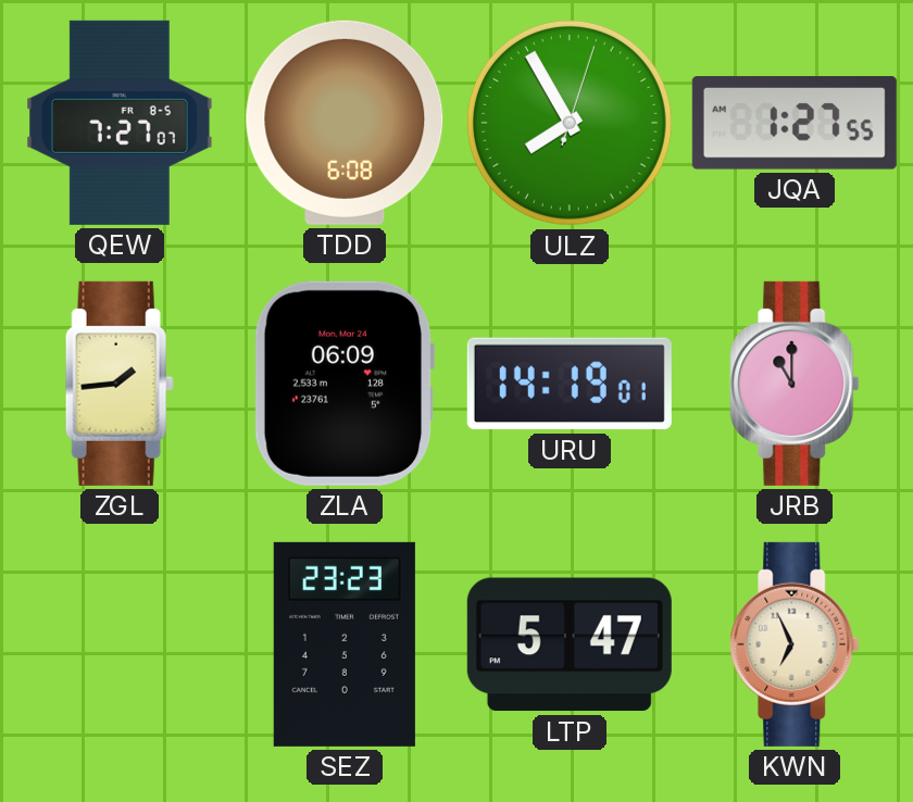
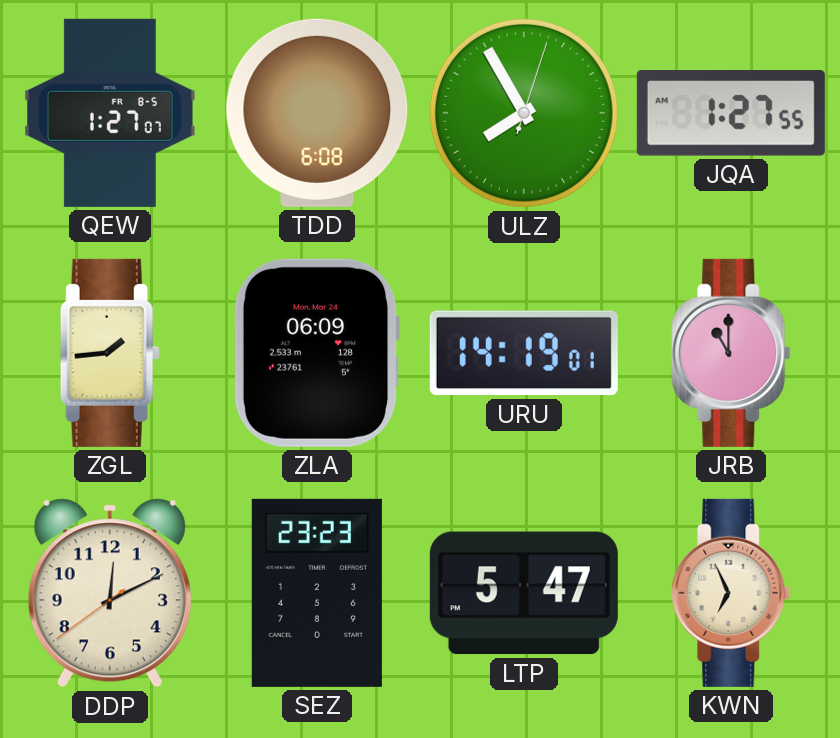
QEW: 7:27 -> 1:27 (110, 113)
DDP: none -> 12:10 (110, 593)
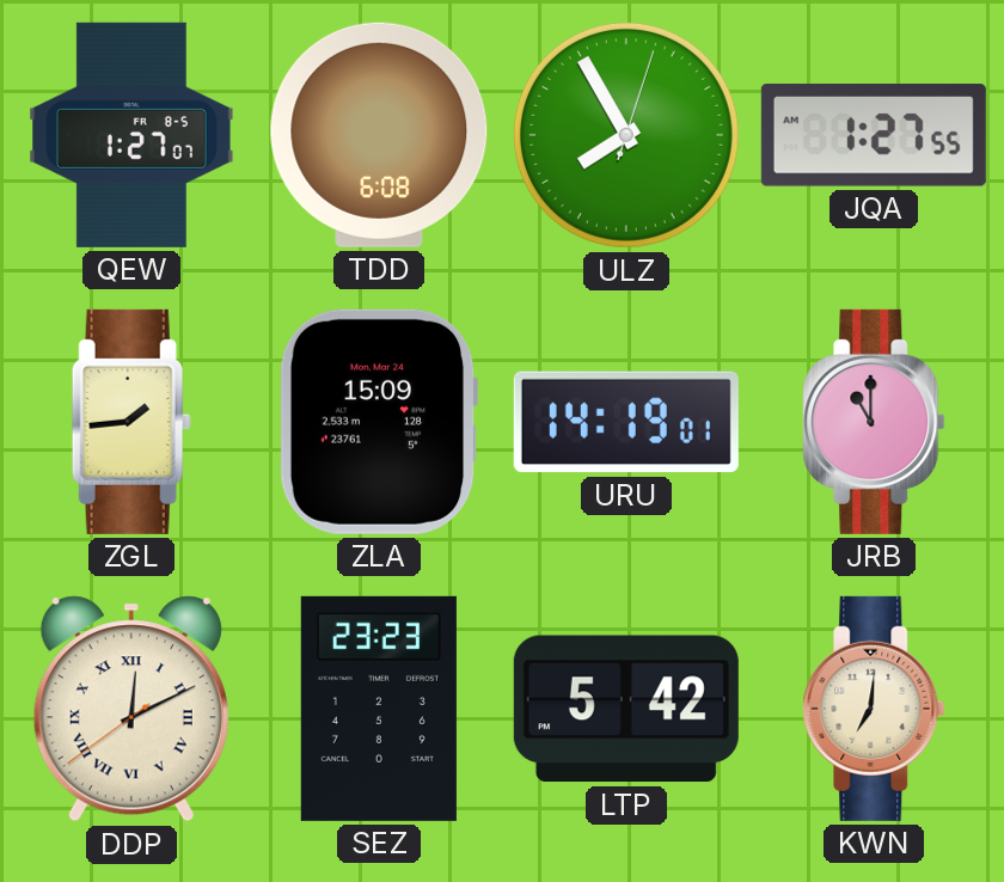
ZLA: 06:09 -> 15:09 (379, 422)
DDP numerals: Arabic -> Roman (131, 709)
LTP: 5:47 -> 5:42 (626, 709)
KWN: 6:56 -> 7:01 (874, 709)
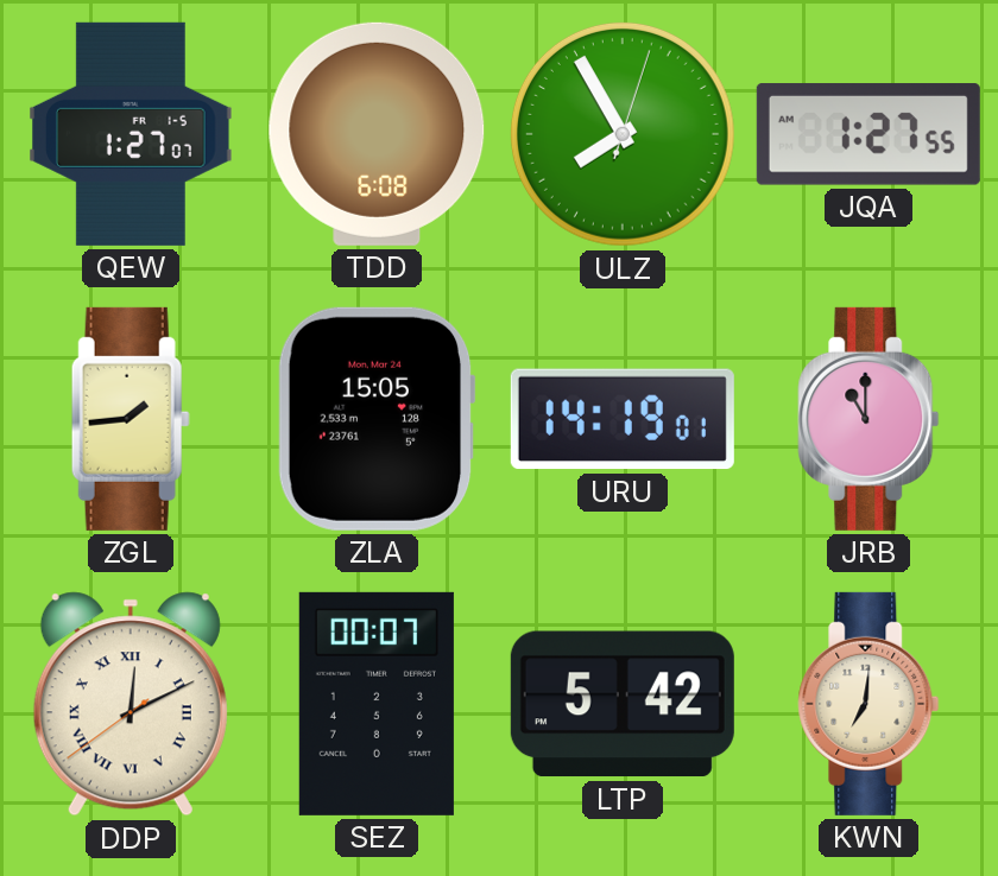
QEW date: FR 8-5 -> FR 1-5 (131, 134)
ZLA: 15:09 -> 15:05 (377, 419)
SEZ: 23:23 -> 00:07 (377, 704)
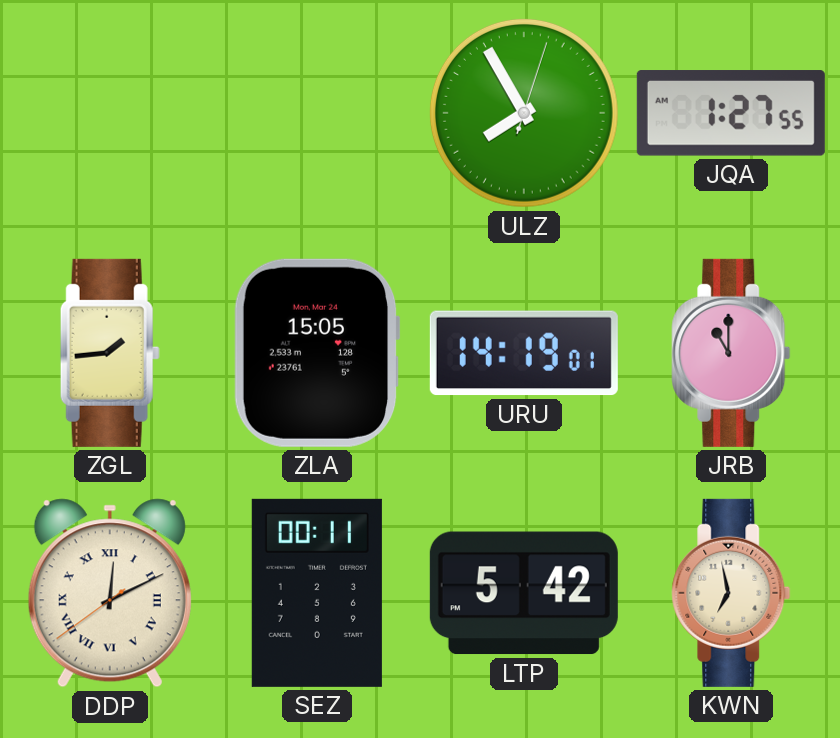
QEW: 1:27 -> none (131, 134)
TDD: 6:08 -> none (377, 134)
SEZ: 00:07 -> 00:11 (317, 593)
KWN: 7:01 -> 6:58 (731, 593)
